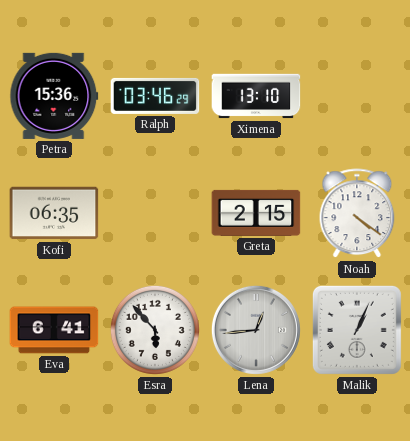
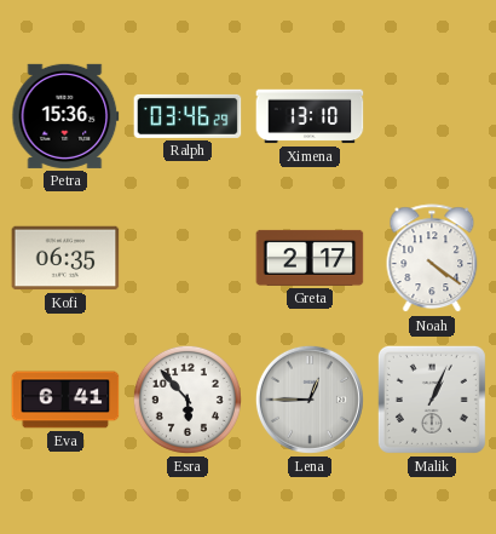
Greta: 2:15 -> 2:17 (310, 258)
Lena: 12:44 -> 12:45 (310, 400)
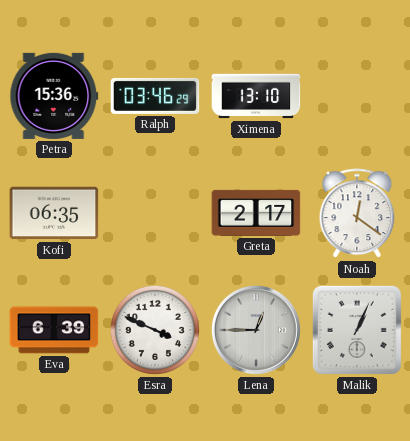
Noah: 4:21 -> 12:21 (357, 214)
Eva: 6:41 -> 6:39 (54, 330)
Esra: 5:53 -> 3:49 (155, 330)
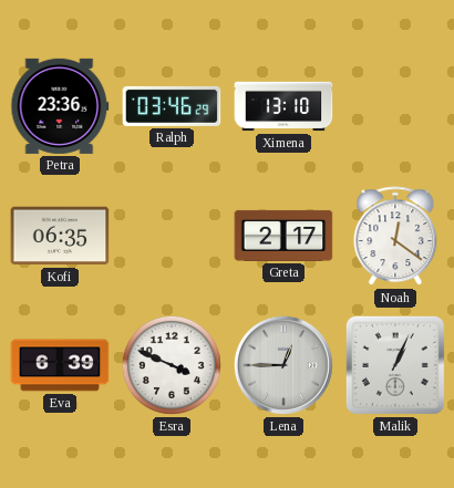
Petra: 15:36 -> 23:36 (60, 106)
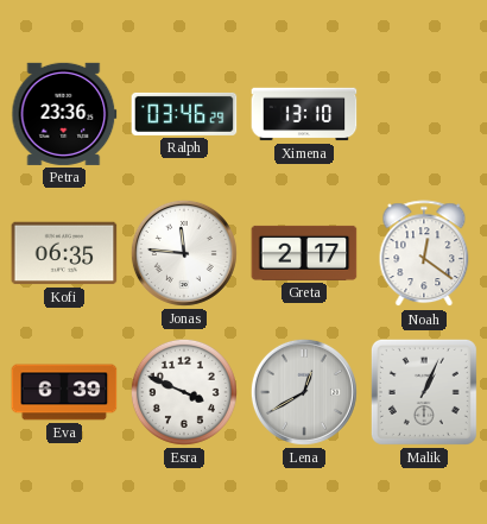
Jonas: none -> 11:46 (184, 253)
Lena: 12:45 -> 12:40 (304, 392)
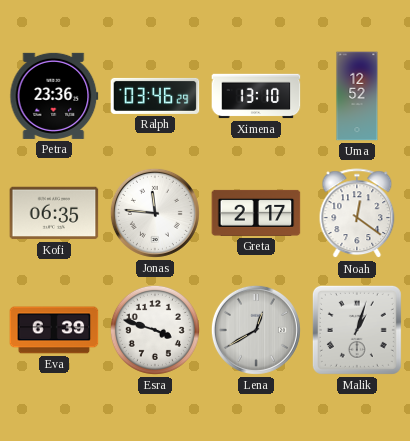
Uma: none -> 12:52 (357, 96)
Esra: 3:49 -> 3:48 (155, 330)
Malik: 1:04 -> 1:03 (357, 330)
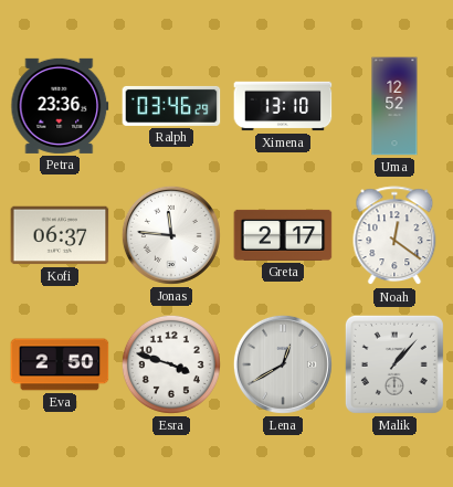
Kofi: 06:35 -> 06:37 (60, 235)
Eva: 6:39 -> 2:50 (60, 364)
Malik: 1:03 -> 1:07 (394, 364)
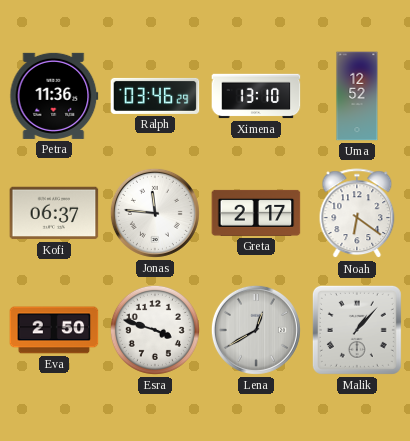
Petra: 23:36 -> 11:36 (54, 96)
Noah: 12:21 -> 6:21 (357, 214)
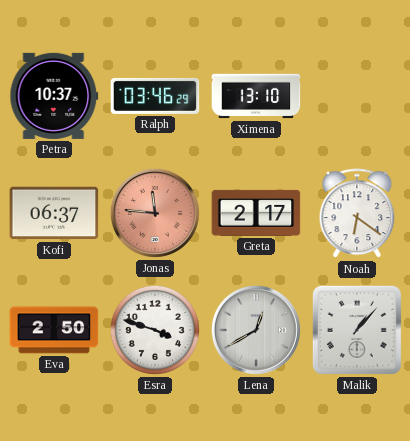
Petra: 11:36 -> 10:37 (54, 96)
Uma: 12:52 -> none (357, 96)
Jonas dial: white -> salmon (155, 213)
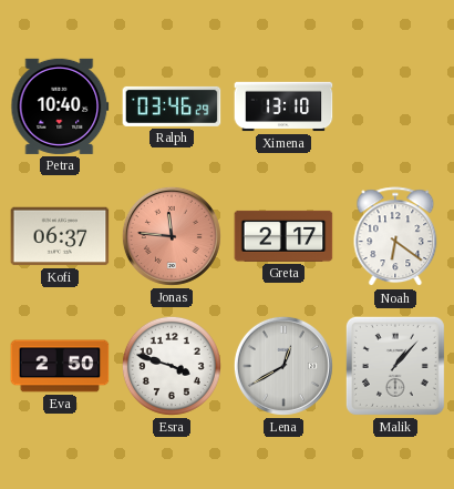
Petra: 10:37 -> 10:40 (60, 106)
